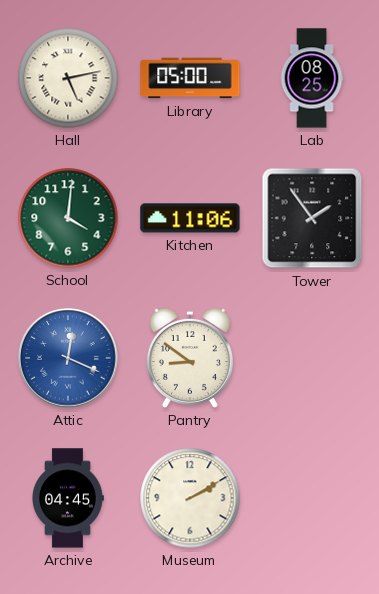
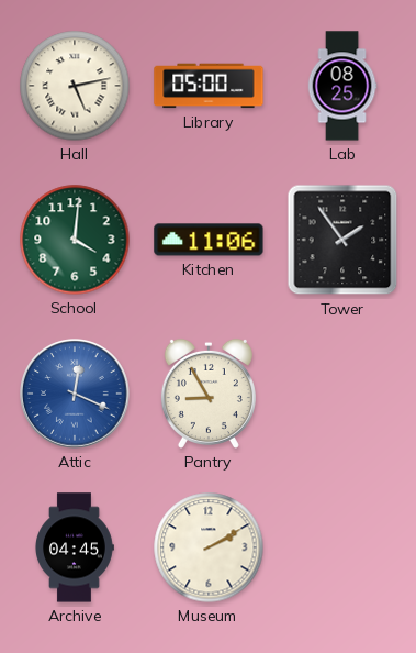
Pantry: 8:51 -> 8:55 (209, 394)
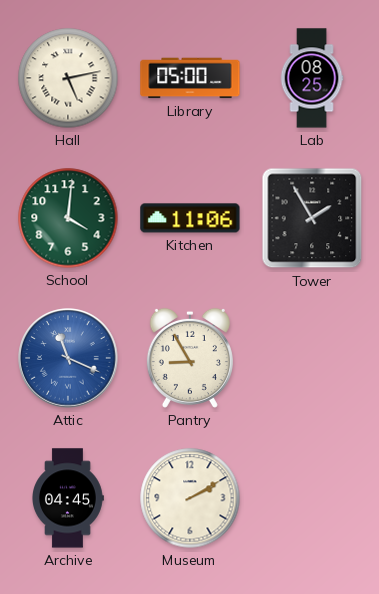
Tower: 1:54 -> 1:55 (312, 218)
Attic: 12:19 -> 11:19 (68, 358)
